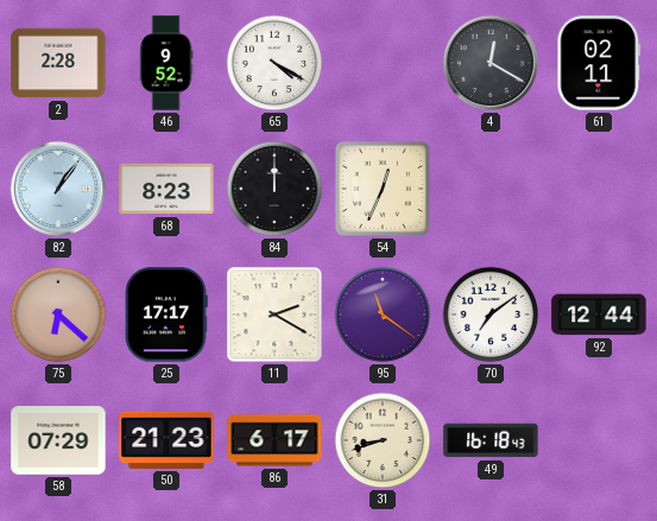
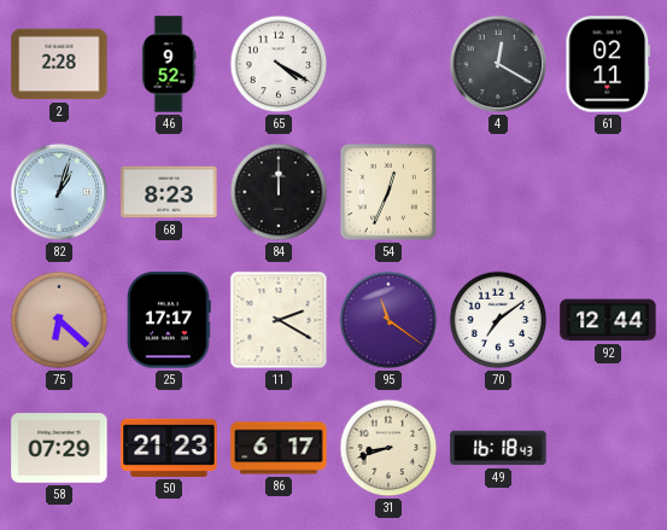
82: 1:06 -> 1:03 (59, 192)
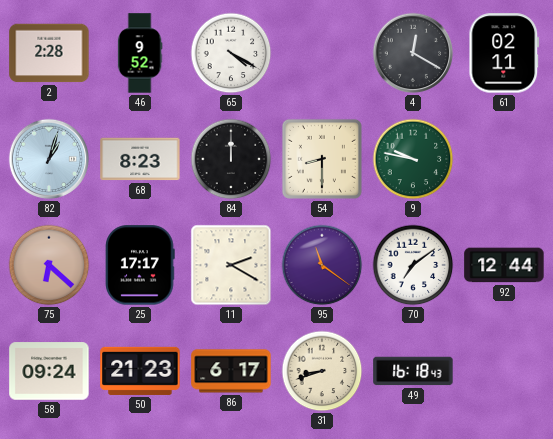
54: 12:34 -> 8:30 (322, 159)
9: none -> 9:47 (413, 159)
58: 07:29 -> 09:24 (49, 371)
